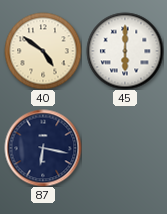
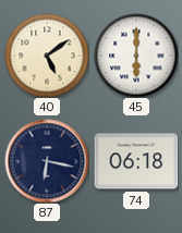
40: 4:51 -> 5:09 (47, 56)
74: none -> 06:18 (136, 161)
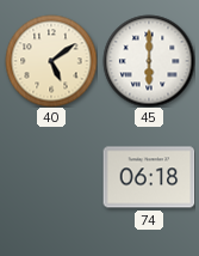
87: 6:17 -> none (47, 161)
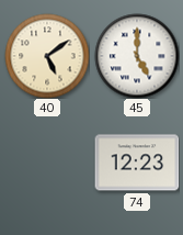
45: 6:00 -> 5:00 (137, 56)
74: 06:18 -> 12:23 (137, 163)
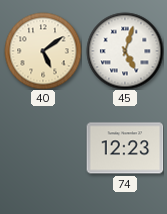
45: 5:00 -> 5:03 (125, 51)
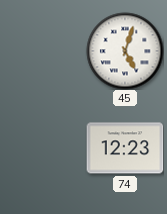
40: 5:09 -> none (43, 51)
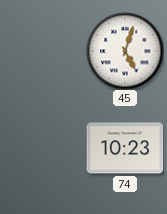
74: 12:23 -> 10:23 (125, 148)
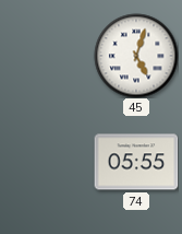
74: 10:23 -> 05:55 (136, 162)
